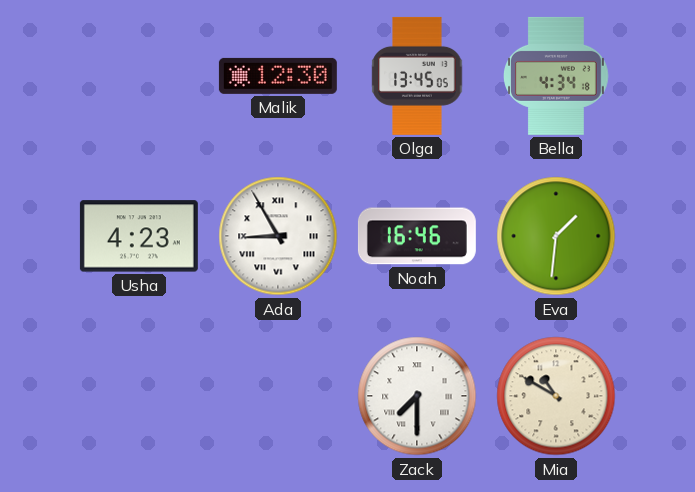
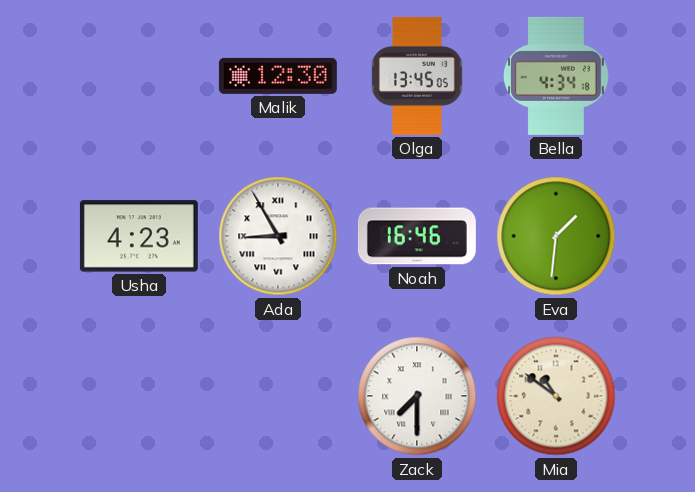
Mia: 10:50 -> 10:51 (556, 396)
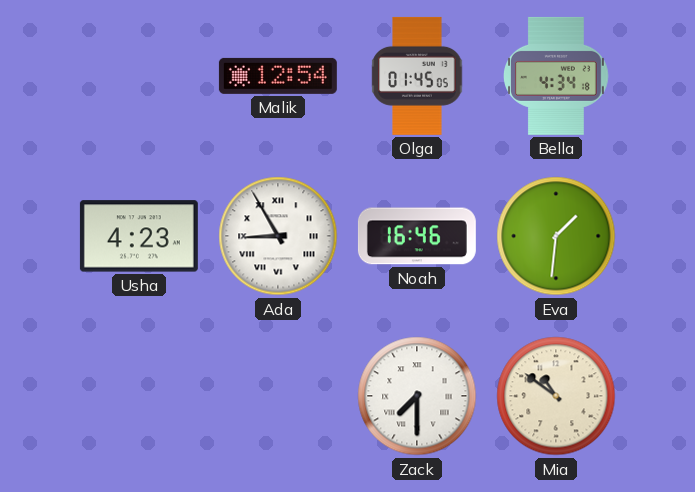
Malik: 12:30 -> 12:54 (278, 76)
Olga: 13:45 -> 01:45 (417, 76)
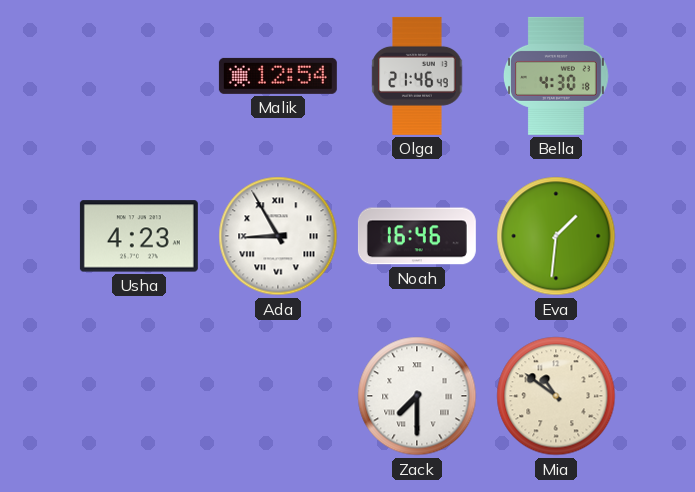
Olga: 01:45 -> 21:46 (417, 76)
Bella: 4:34 -> 4:30 (557, 76)
